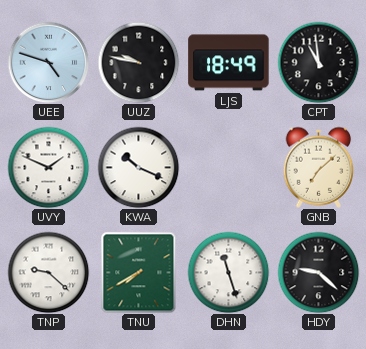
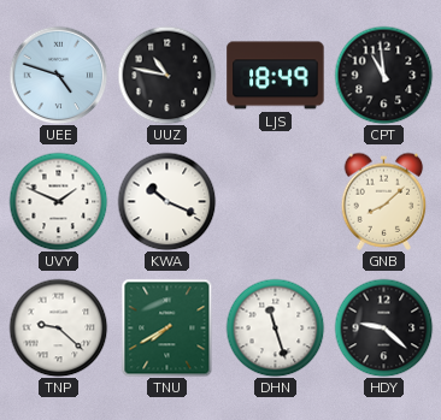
UUZ: 9:47 -> 10:47 (166, 75)
GNB: 7:08 -> 8:08 (384, 201)
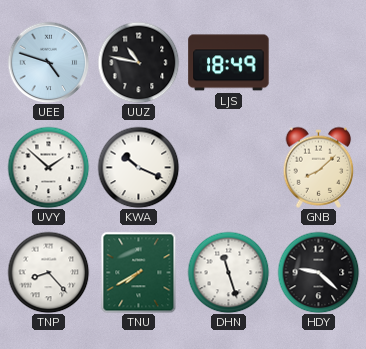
CPT: 10:59 -> none (383, 75)
UVY: 1:49 -> 1:52 (48, 167)
TNP: 9:22 -> 8:23 (48, 272)
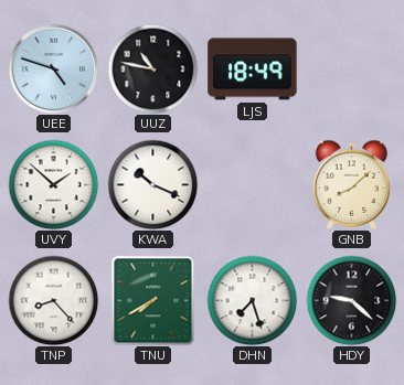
DHN: 11:27 -> 7:27 (252, 300)
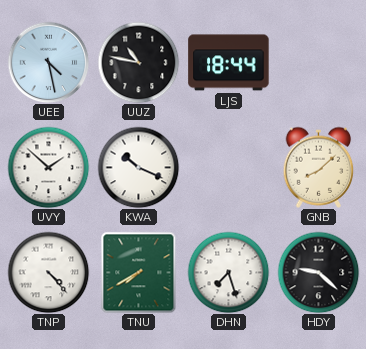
UEE: 4:48 -> 4:28 (48, 62)
LJS: 18:49 -> 18:44 (229, 63)
TNP: 8:23 -> 4:23 (48, 272)
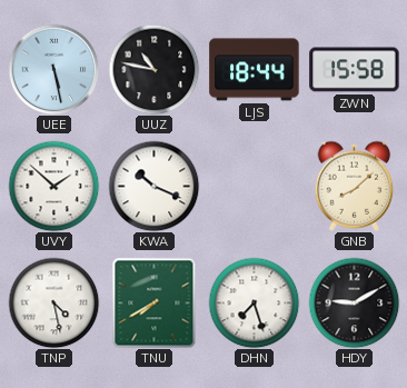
UEE: 4:28 -> 5:28 (53, 69)
ZWN: none -> 15:58 (355, 70)
TNP: 4:23 -> 4:28 (53, 302)
HDY: 9:22 -> 9:10 (354, 302)
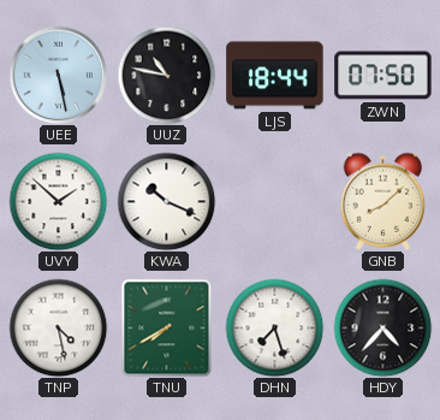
ZWN: 15:58 -> 07:50 (383, 76)
HDY: 9:10 -> 4:37 (382, 327)
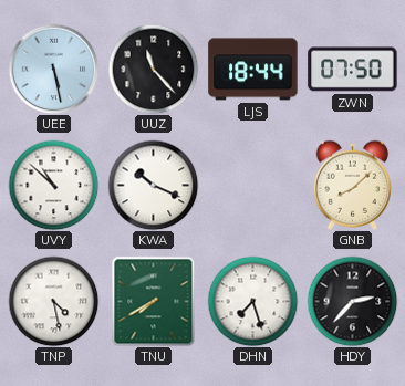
UUZ: 10:47 -> 11:23 (153, 69)
UVY: 1:52 -> 10:52 (53, 185)
HDY: 4:37 -> 2:37 (352, 301)
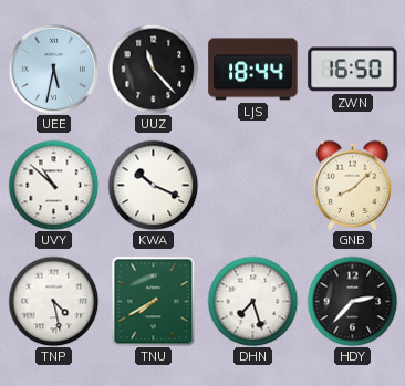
UEE: 5:28 -> 5:32 (53, 69)
ZWN: 07:50 -> 16:50 (353, 70)
